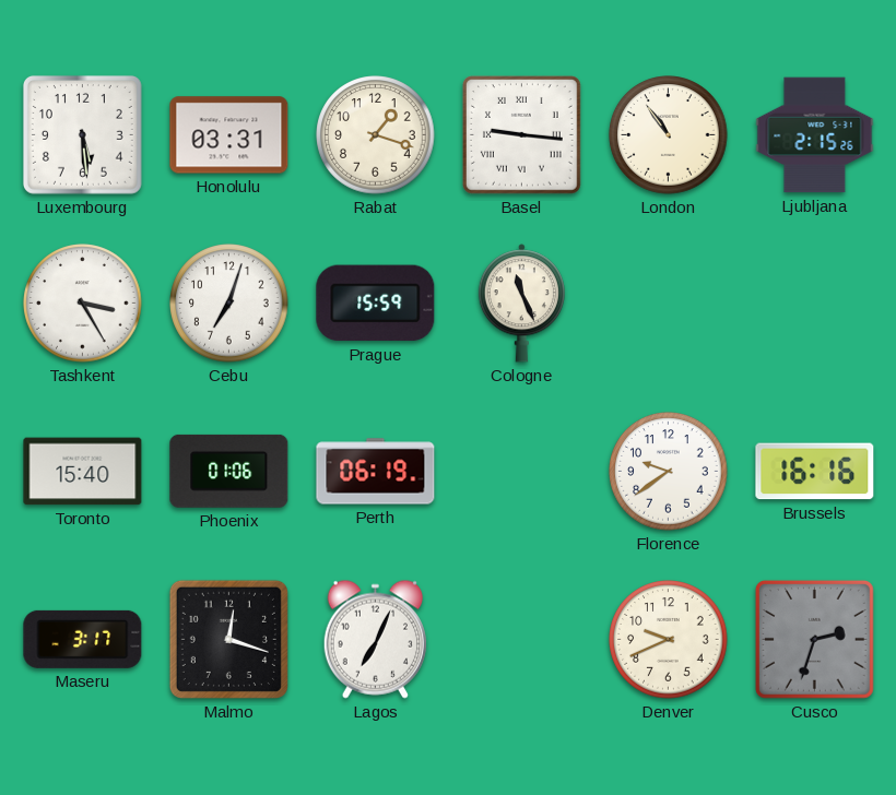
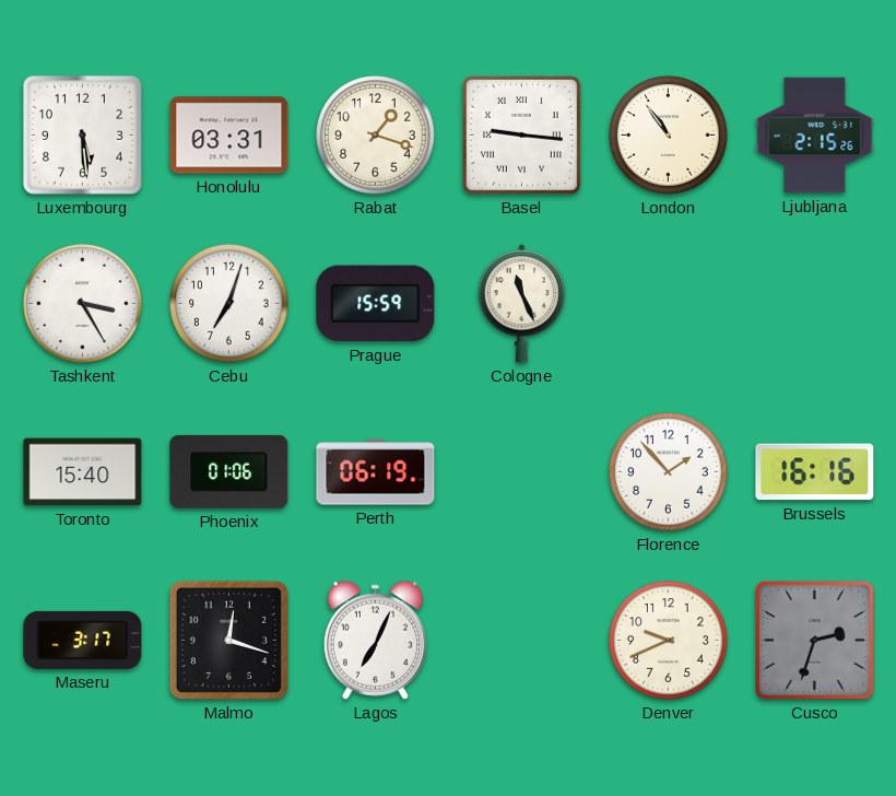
Florence: 9:39 -> 1:53 (669, 472)
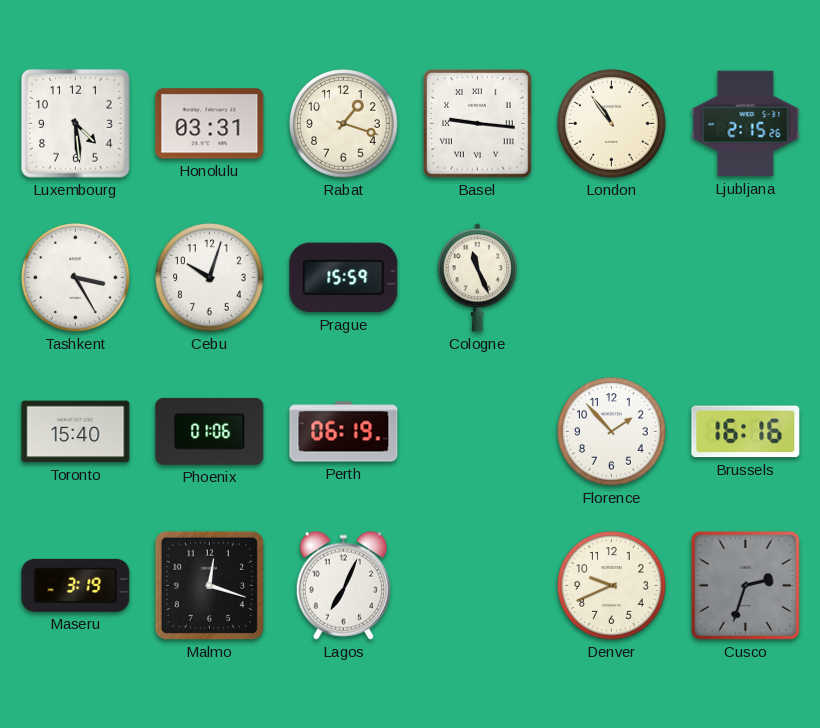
Luxembourg: 5:29 -> 4:29 (75, 123)
Cebu: 7:03 -> 10:03 (210, 278)
Maseru: 3:17 -> 3:19 (76, 585)
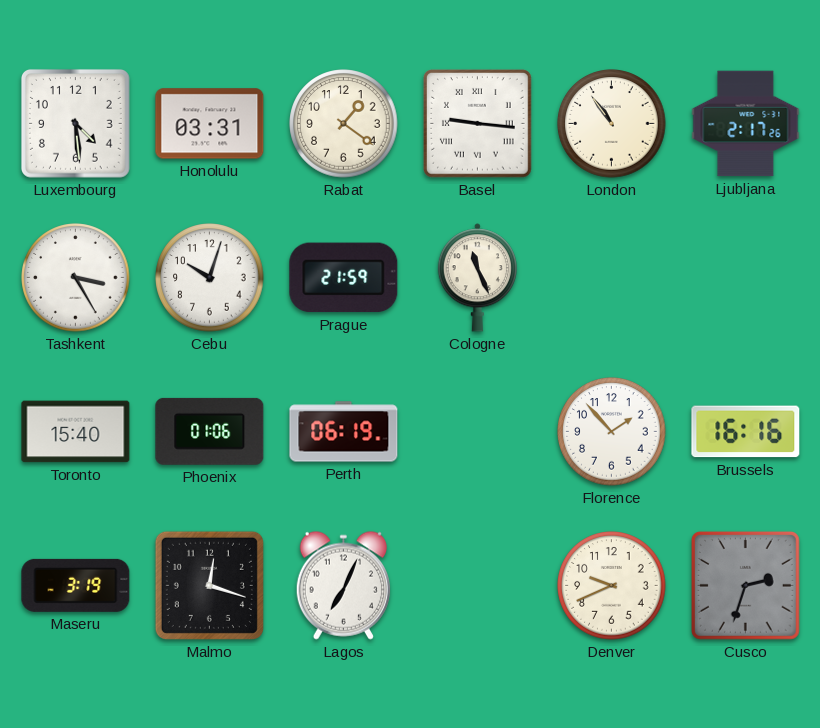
Rabat: 1:18 -> 1:21 (344, 124)
Ljubljana: 2:15 -> 2:17 (746, 124)
Prague: 15:59 -> 21:59 (344, 278)
